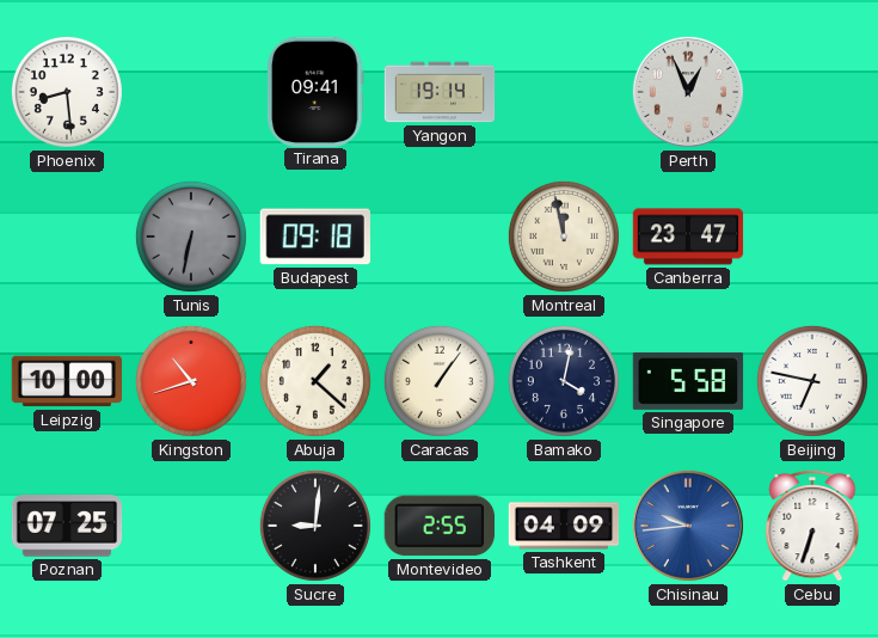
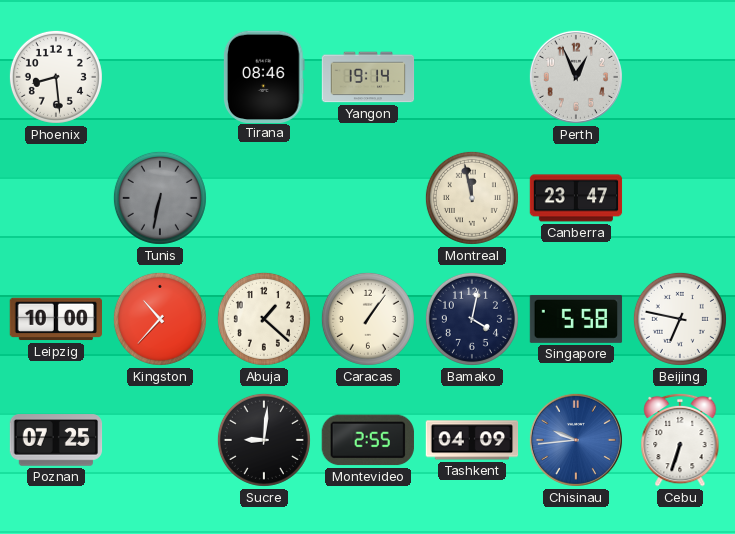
Tirana: 09:41 -> 08:46 (264, 76)
Budapest: 09:18 -> none (315, 237)
Kingston: 10:42 -> 10:37 (160, 319)
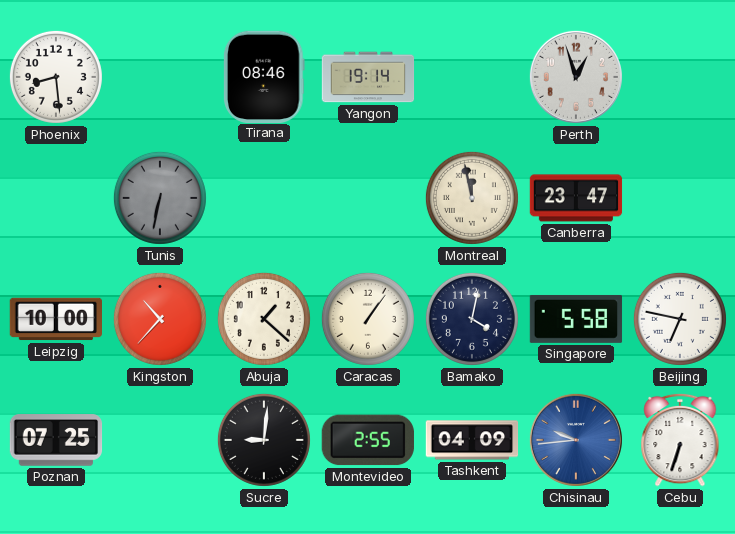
Perth: 12:56 -> 12:57 (576, 77)
